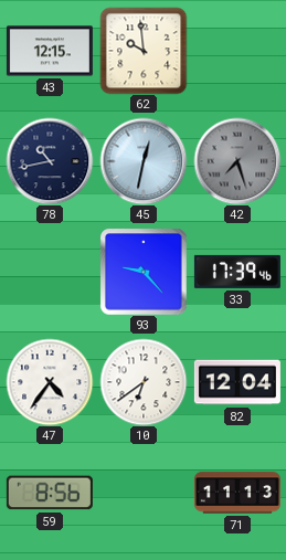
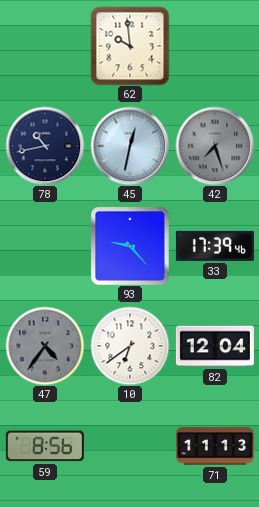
43: 12:15 -> none (50, 51)
47 dial: white -> grey (45, 346)
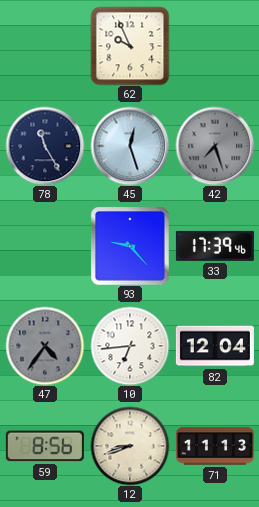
62: 9:59 -> 9:56 (130, 46)
78: 10:43 -> 11:25 (45, 146)
45: 12:32 -> 12:27 (130, 146)
10: 6:39 -> 6:44 (130, 346)
12: none -> 8:42 (130, 446)
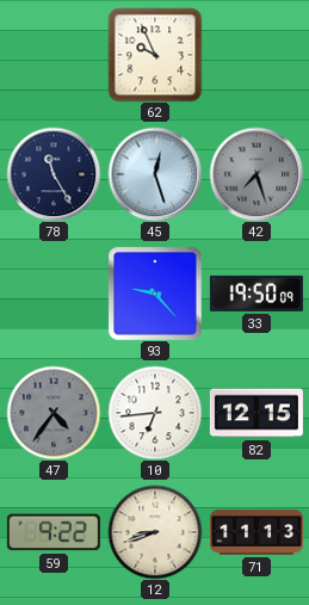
33: 17:39 -> 19:50 (257, 294)
82: 12:04 -> 12:15 (257, 413)
59: 8:56 -> 9:22 (54, 532)
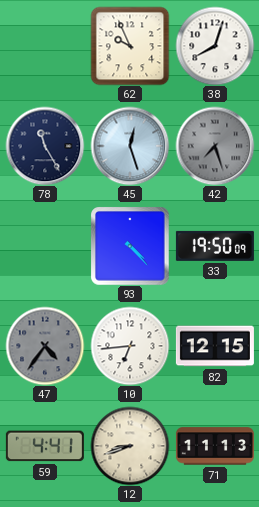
38: none -> 8:03 (215, 46)
93: 9:23 -> 4:23 (130, 246)
59: 9:22 -> 4:41 (45, 446)
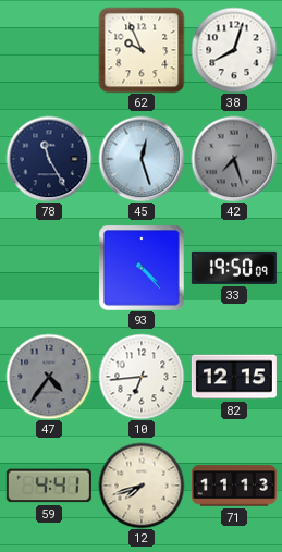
12: 8:42 -> 7:42 (142, 486)
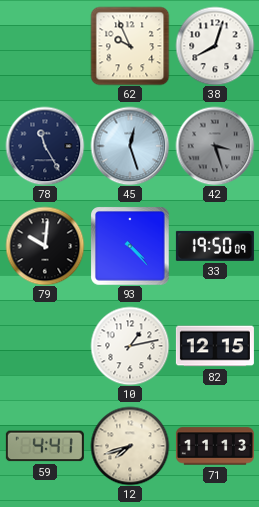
42: 7:27 -> 3:27 (215, 146)
79: none -> 10:01 (45, 246)
47: 4:36 -> none (49, 377)
10: 6:44 -> 1:13 (130, 346)
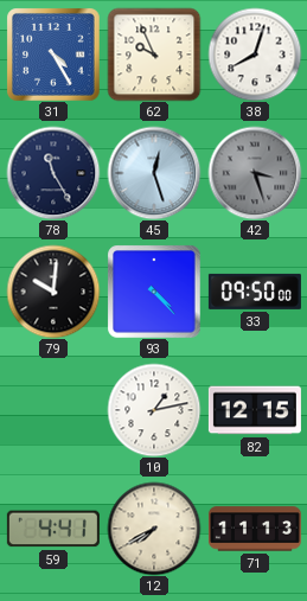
31: none -> 4:25 (53, 55)
33: 19:50 -> 09:50 (255, 292)
12: 7:42 -> 7:40 (154, 529)
